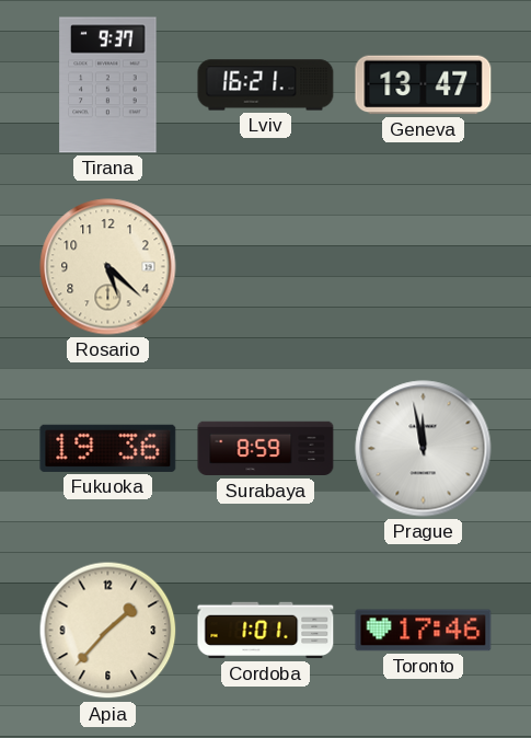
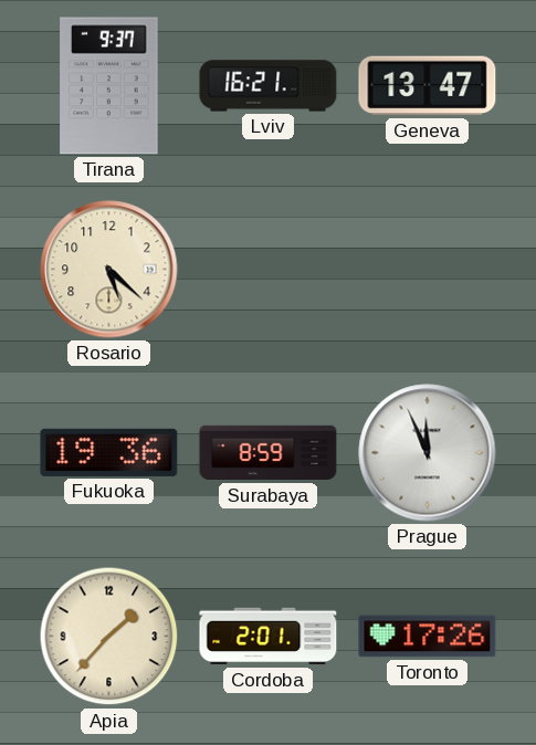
Prague: 11:58 -> 11:56 (428, 453)
Cordoba: 1:01 -> 2:01 (269, 637)
Toronto: 17:46 -> 17:26 (428, 637)
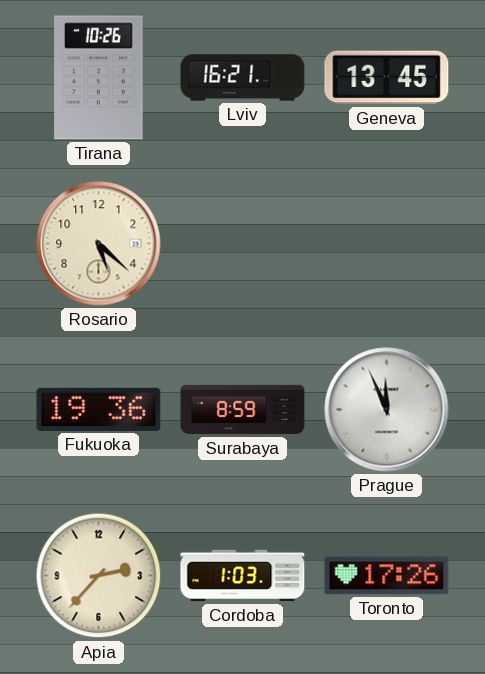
Tirana: 9:37 -> 10:26 (99, 78)
Geneva: 13:47 -> 13:45 (387, 78)
Apia: 1:37 -> 2:37 (99, 576)
Cordoba: 2:01 -> 1:03 (243, 576)
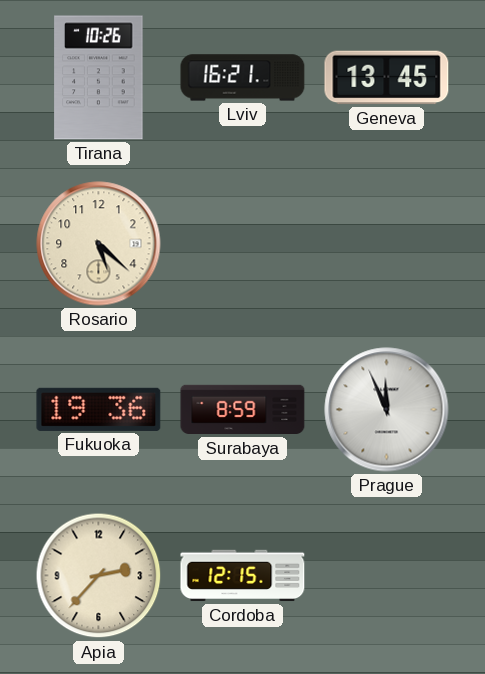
Cordoba: 1:03 -> 12:15 (243, 576)
Toronto: 17:26 -> none (387, 576)
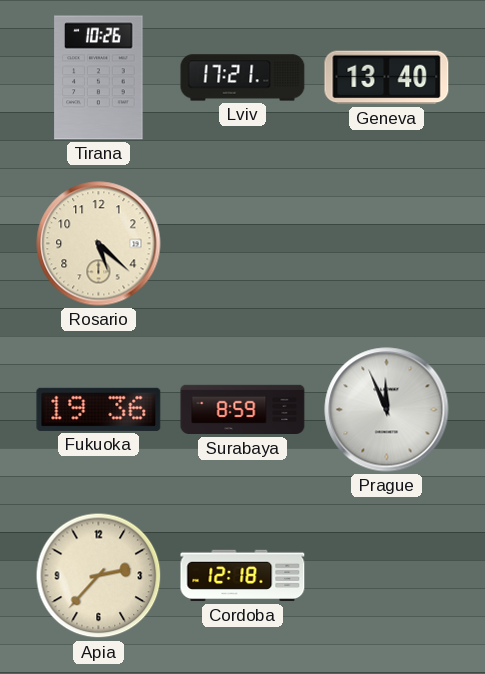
Lviv: 16:21 -> 17:21 (243, 78)
Geneva: 13:45 -> 13:40 (387, 78)
Cordoba: 12:15 -> 12:18 (243, 576)
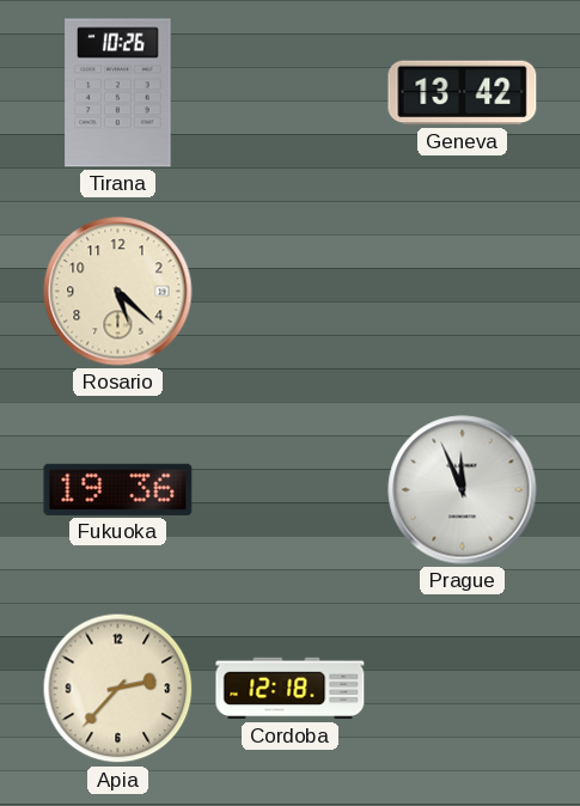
Lviv: 17:21 -> none (243, 78)
Geneva: 13:40 -> 13:42 (463, 93)
Surabaya: 8:59 -> none (243, 410)
